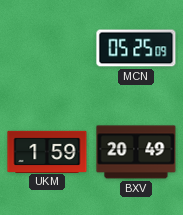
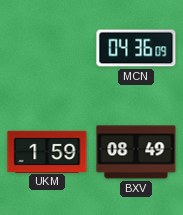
MCN: 05:25 -> 04:36 (136, 48)
BXV: 20:49 -> 08:49 (136, 152)
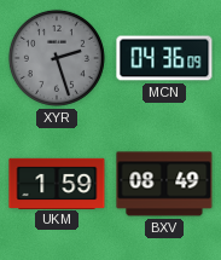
XYR: none -> 2:27 (57, 58)
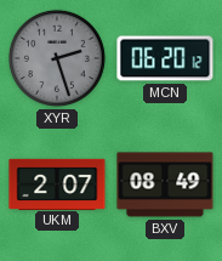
MCN: 04:36 -> 06:20 (165, 58)
UKM: 1:59 -> 2:07 (57, 183)
